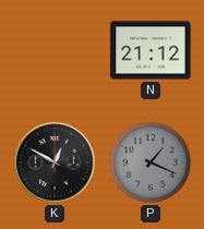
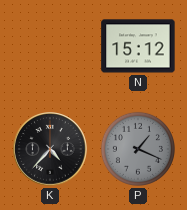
N: 21:12 -> 15:12 (138, 46)
K: 12:50 -> 4:37 (50, 149)
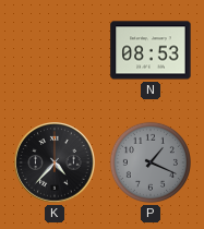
N: 15:12 -> 08:53 (151, 50)
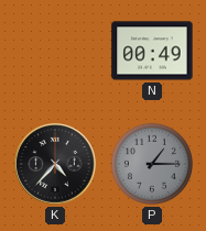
N: 08:53 -> 00:49 (152, 51)
P: 1:19 -> 1:15 (152, 164)
